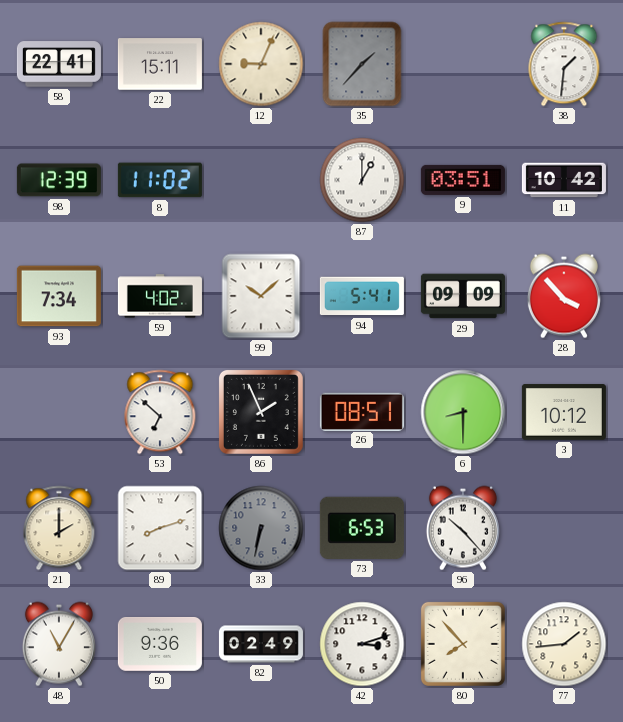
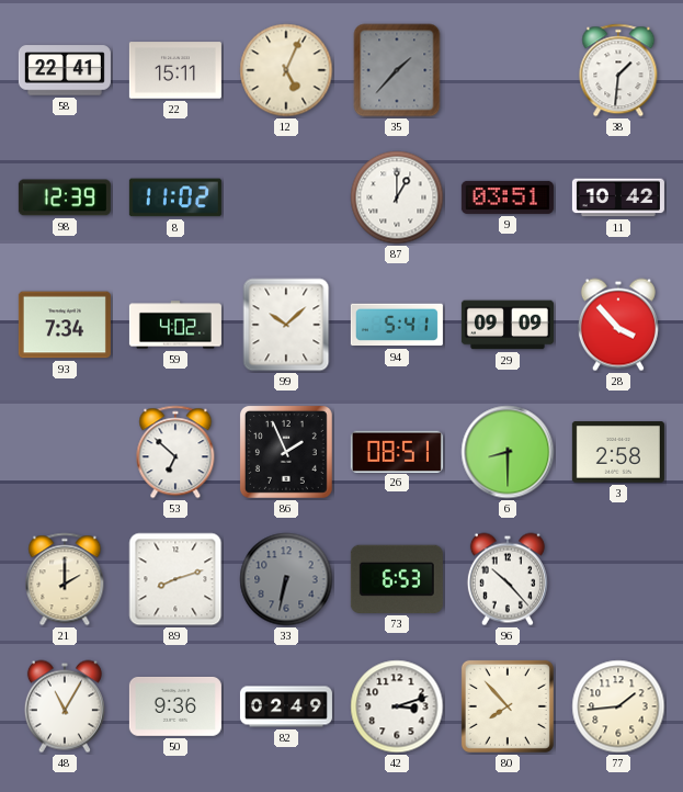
12: 9:04 -> 5:04 (286, 70)
3: 10:12 -> 2:58 (618, 452)
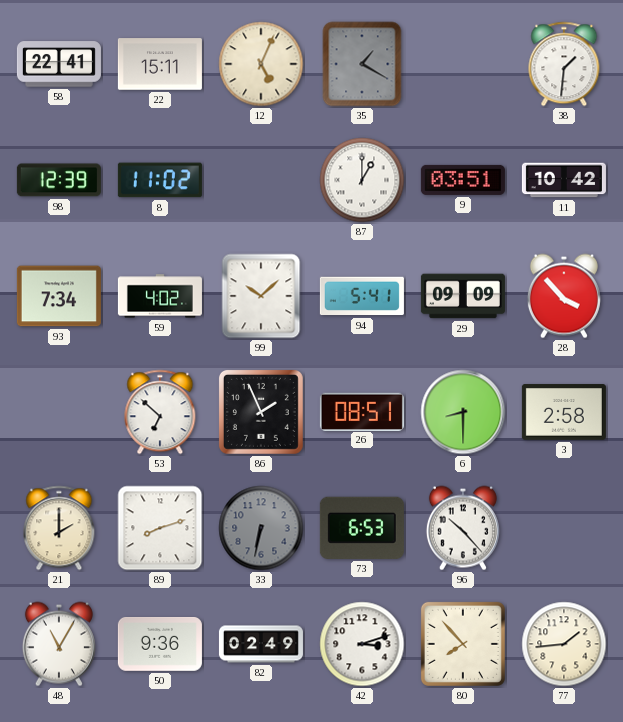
35: 1:37 -> 1:20 (362, 64)
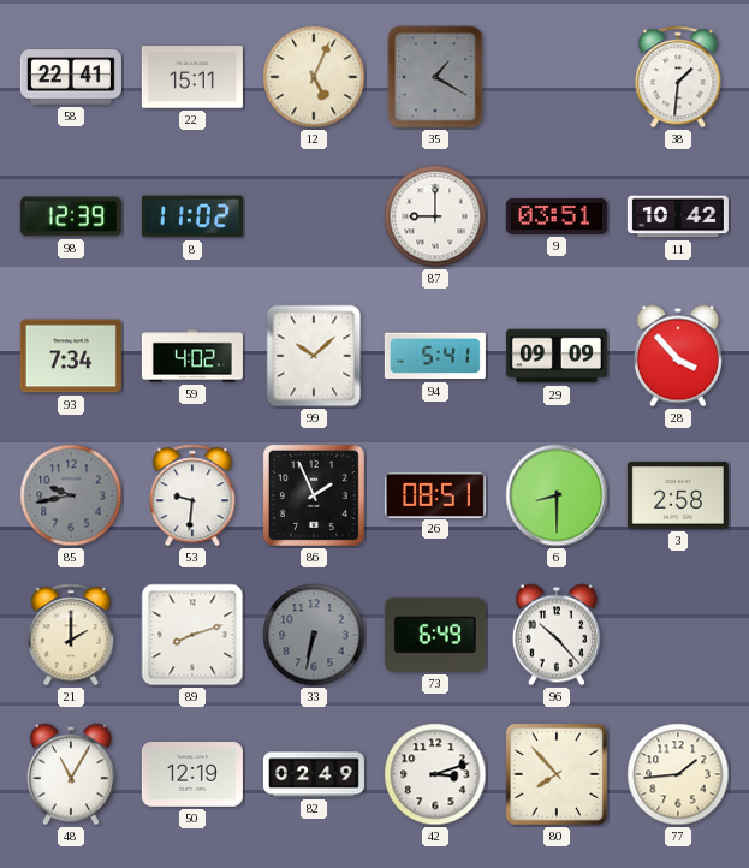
87: 1:00 -> 9:00 (435, 216)
85: none -> 9:43 (71, 495)
53: 6:52 -> 9:31 (192, 495)
73: 6:53 -> 6:49 (435, 635)
50: 9:36 -> 12:19 (192, 774)
